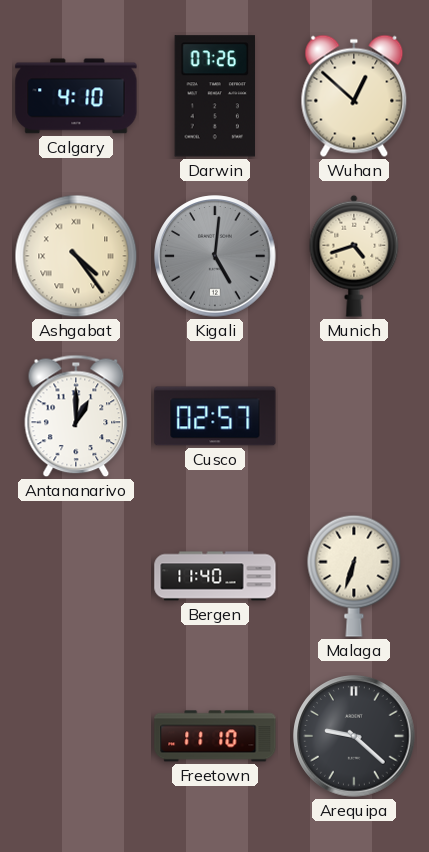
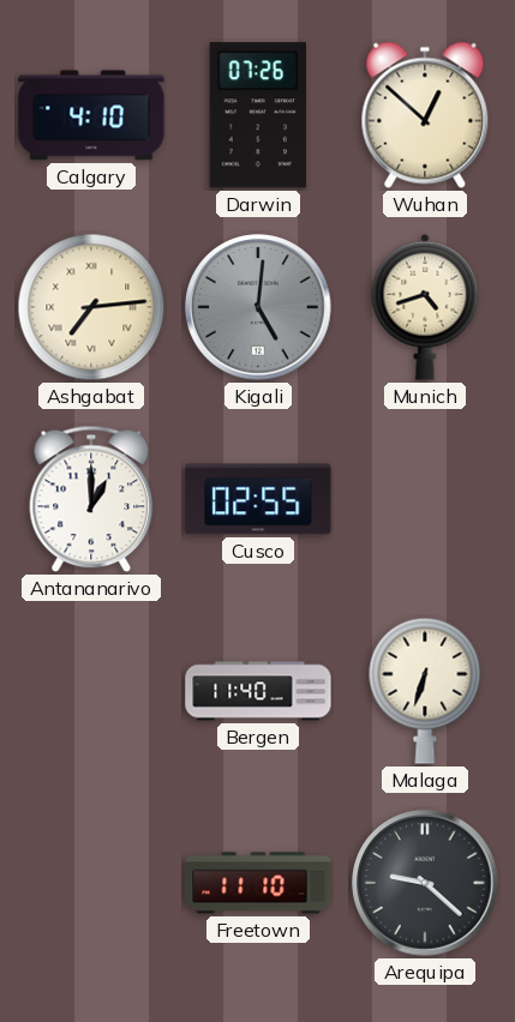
Ashgabat: 4:24 -> 7:14 (91, 307)
Cusco: 02:57 -> 02:55 (258, 499)
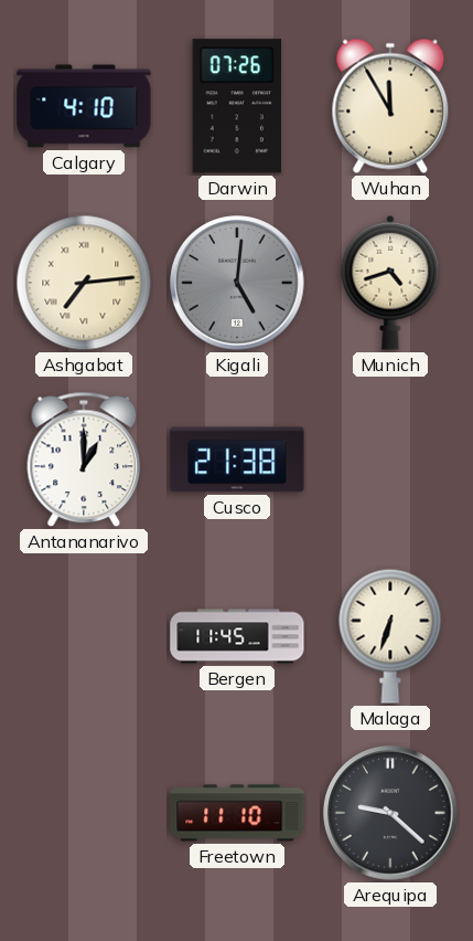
Wuhan: 12:52 -> 11:55 (390, 106)
Cusco: 02:55 -> 21:38 (237, 459)
Bergen: 11:40 -> 11:45 (237, 636)
